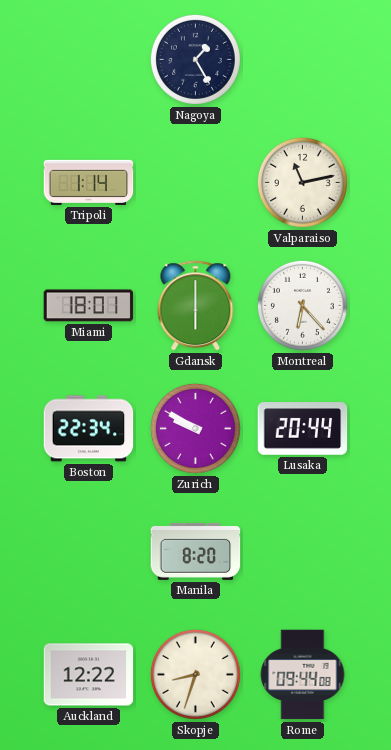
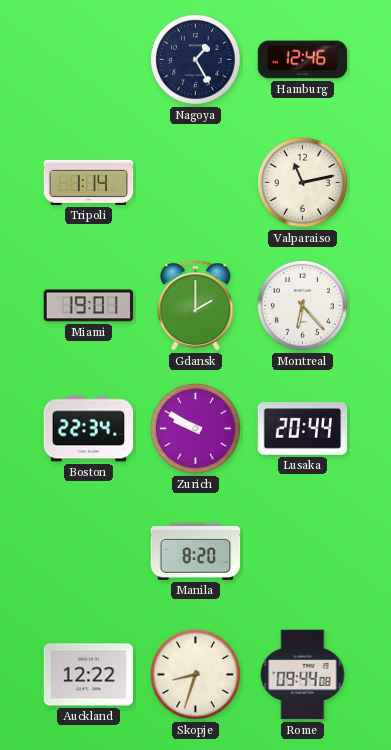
Hamburg: none -> 12:46 (303, 60)
Miami: 18:01 -> 19:01 (89, 306)
Gdansk: 6:00 -> 2:00 (196, 306)
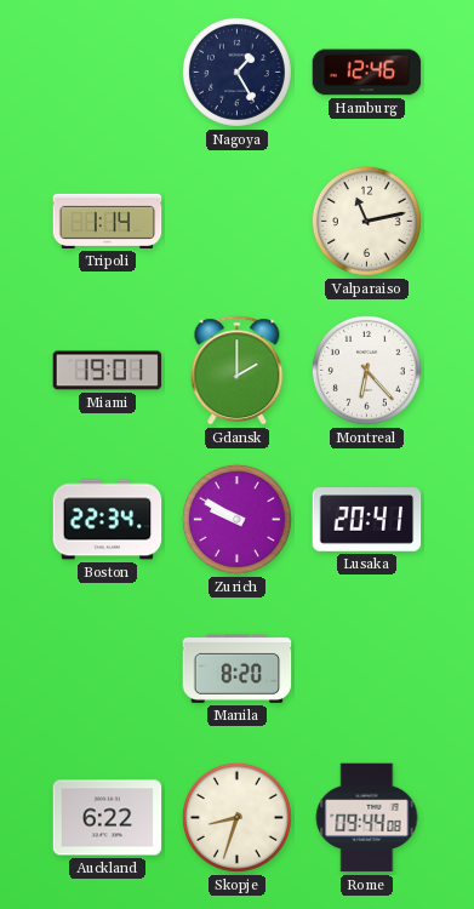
Lusaka: 20:44 -> 20:41 (367, 520)
Auckland: 12:22 -> 6:22 (108, 818)
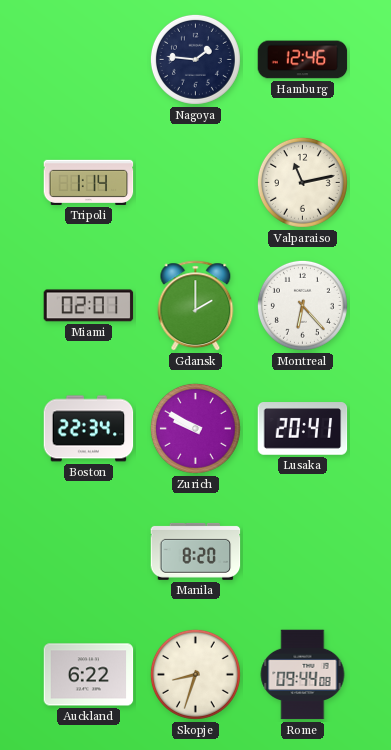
Nagoya: 1:25 -> 1:46 (195, 59)
Miami: 19:01 -> 02:01 (89, 306)
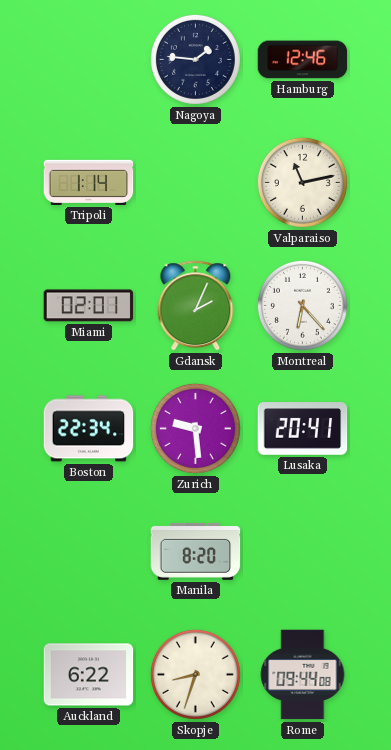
Gdansk: 2:00 -> 2:04 (196, 306)
Zurich: 9:50 -> 9:29 (195, 428)
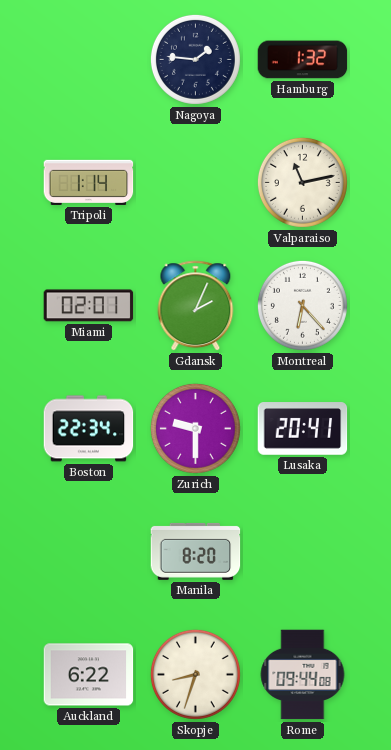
Hamburg: 12:46 -> 1:32 (303, 60)
Zurich: 9:29 -> 9:30 (195, 428)
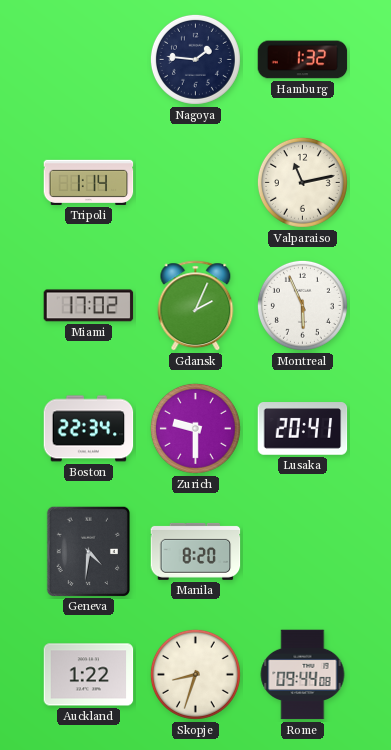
Miami: 02:01 -> 17:02 (89, 306)
Montreal: 6:23 -> 5:56 (302, 305)
Geneva: none -> 4:31 (88, 551)
Auckland: 6:22 -> 1:22 (89, 675)
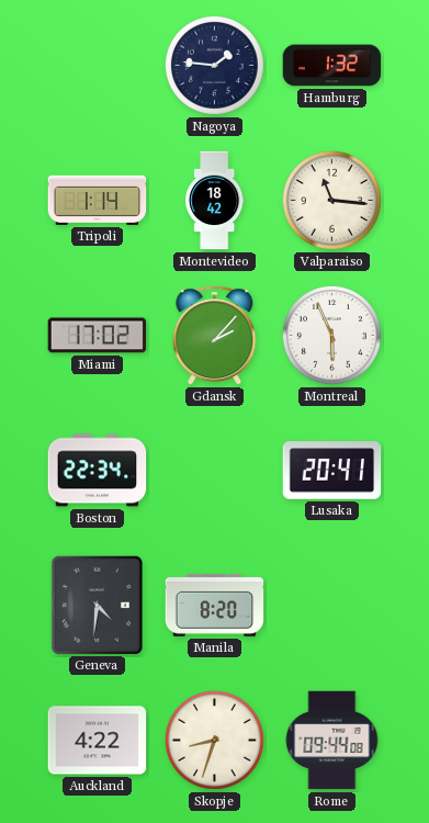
Montevideo: none -> 18:42 (215, 201)
Valparaiso: 11:13 -> 11:16 (331, 200)
Gdansk: 2:04 -> 2:07 (215, 336)
Zurich: 9:30 -> none (195, 428)
Auckland: 1:22 -> 4:22 (98, 741)
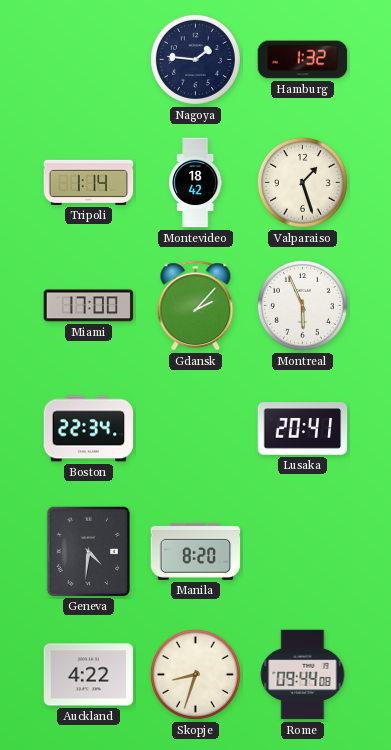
Valparaiso: 11:16 -> 1:27 (302, 182)
Miami: 17:02 -> 17:00 (89, 306)
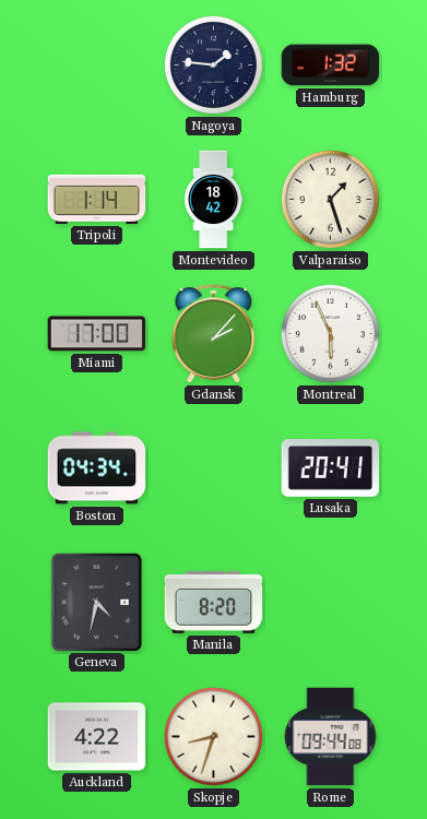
Boston: 22:34 -> 04:34 (97, 468)
Geneva: 4:31 -> 4:32 (96, 602)
